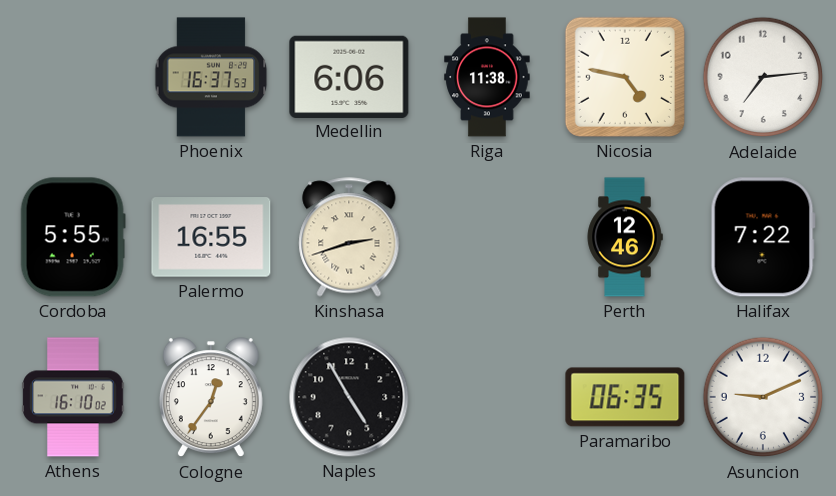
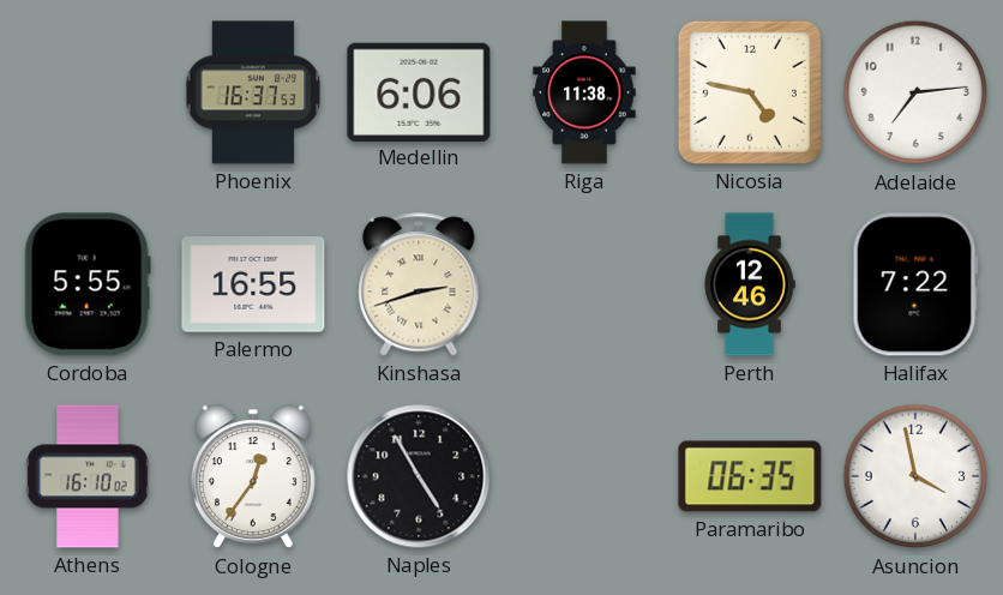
Asuncion: 9:11 -> 3:58 (915, 476)
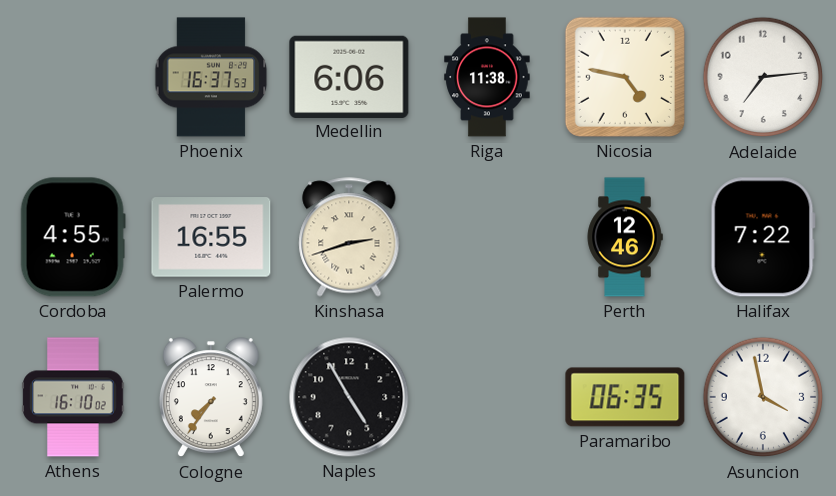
Cordoba: 5:55 -> 4:55 (73, 237)
Cologne: 12:36 -> 7:36 (211, 398)
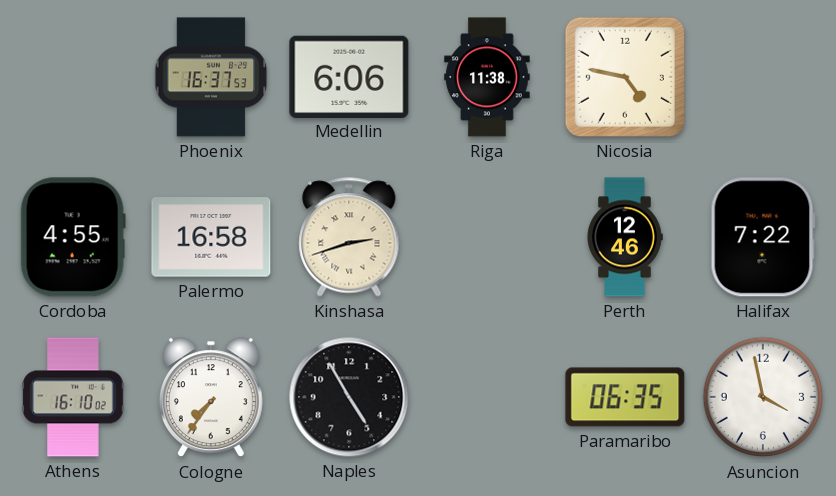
Adelaide: 7:14 -> none (763, 77)
Palermo: 16:55 -> 16:58 (211, 237)
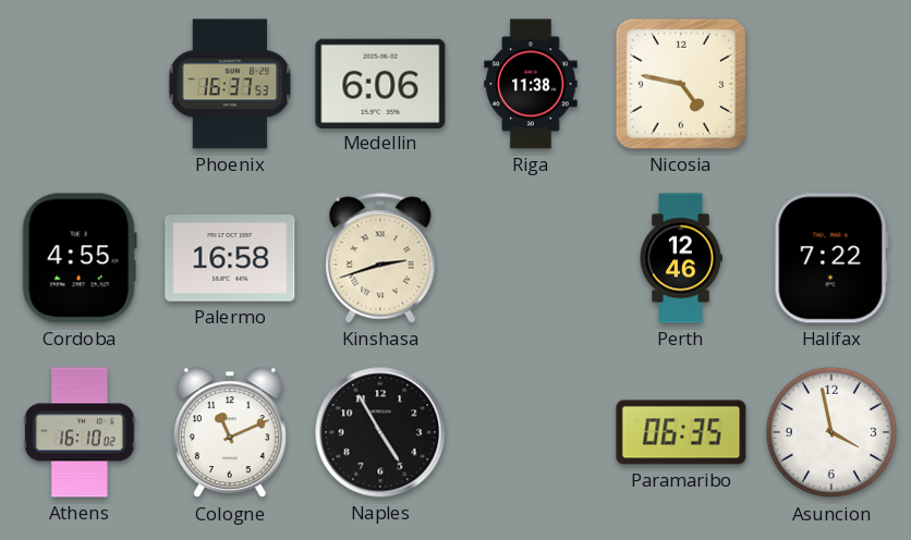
Cologne: 7:36 -> 11:11 (230, 433)
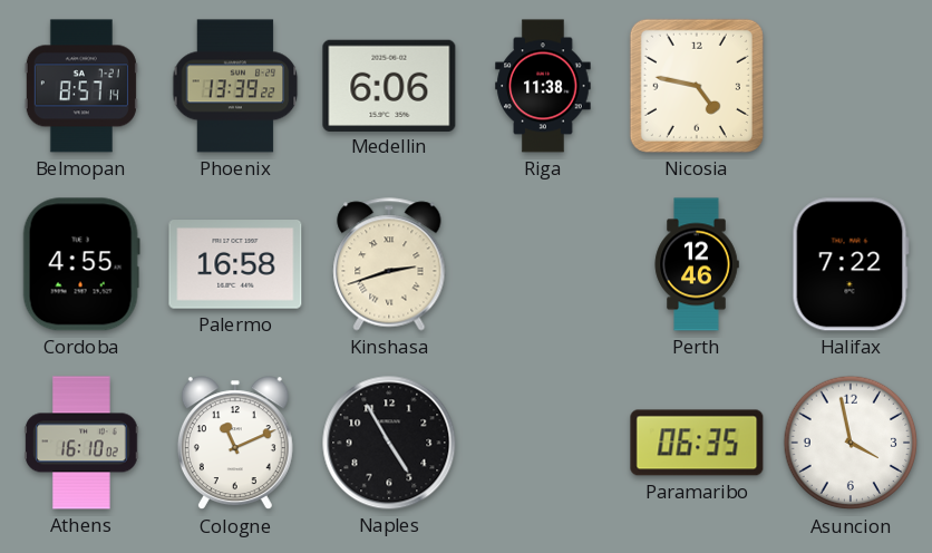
Belmopan: none -> 8:57 (81, 86)
Phoenix: 16:37 -> 13:39 (235, 86)
